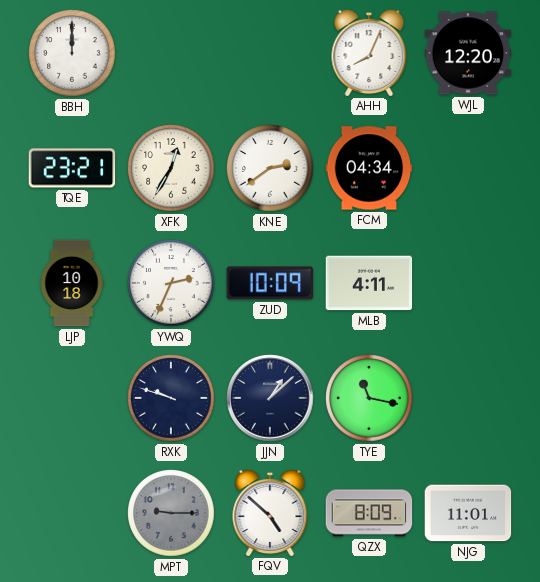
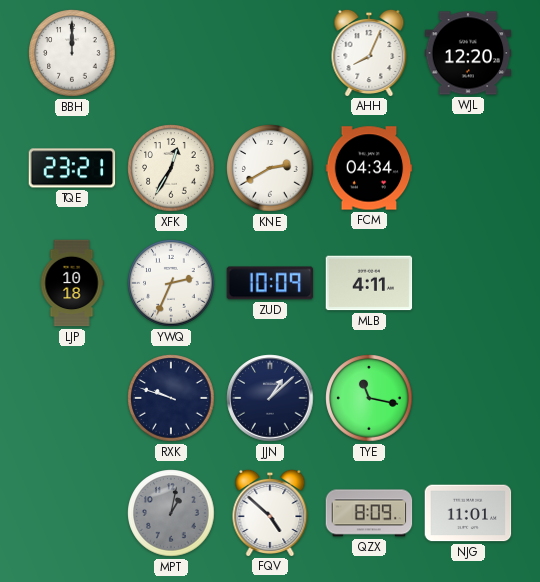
KNE: 2:39 -> 2:40 (270, 168)
MPT: 9:15 -> 1:02 (171, 513)
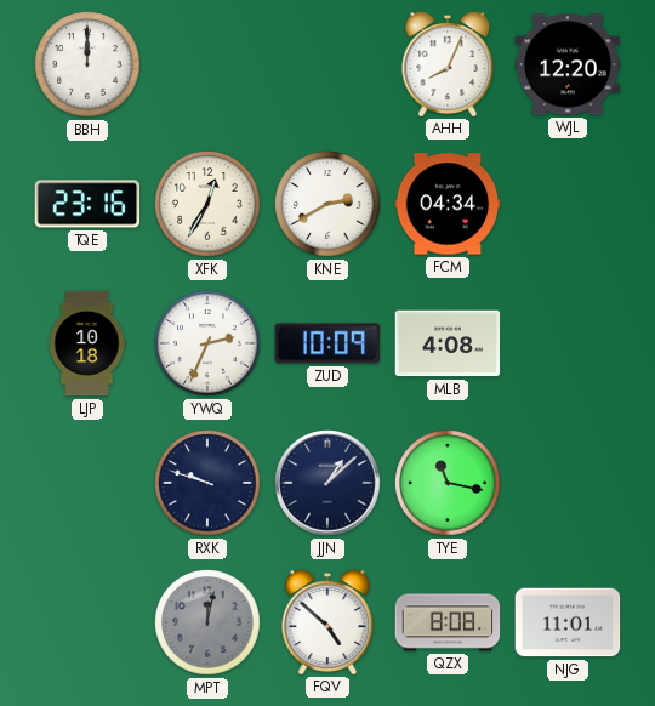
TQE: 23:21 -> 23:16 (87, 204)
MLB: 4:11 -> 4:08 (448, 343)
MPT: 1:02 -> 12:02 (207, 622)
QZX: 8:09 -> 8:08 (448, 622)
